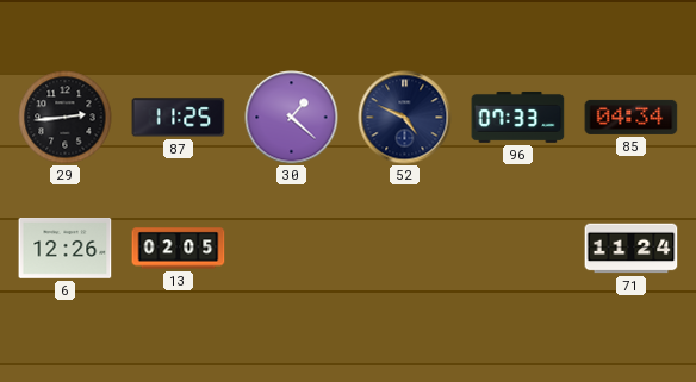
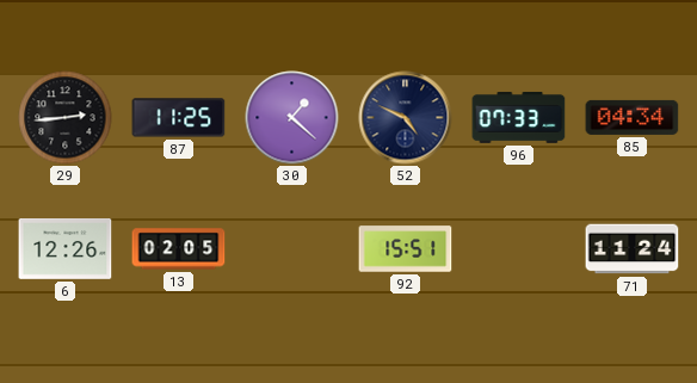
92: none -> 15:51 (406, 249)
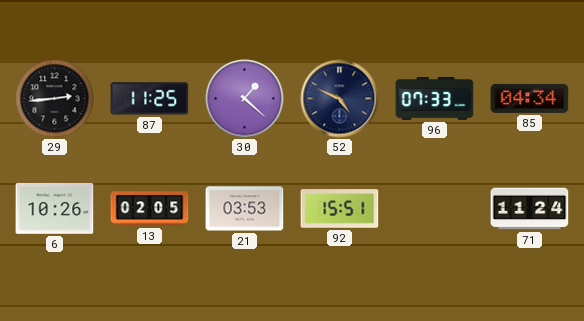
6: 12:26 -> 10:26 (55, 209)
21: none -> 03:53 (245, 209)
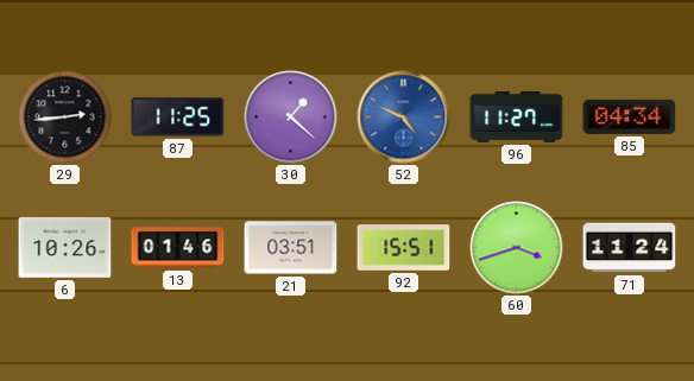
52 dial: navy -> blue (404, 118)
96: 07:33 -> 11:27 (517, 118)
13: 02:05 -> 01:46 (178, 248)
21: 03:53 -> 03:51 (291, 248)
60: none -> 3:42 (517, 248)
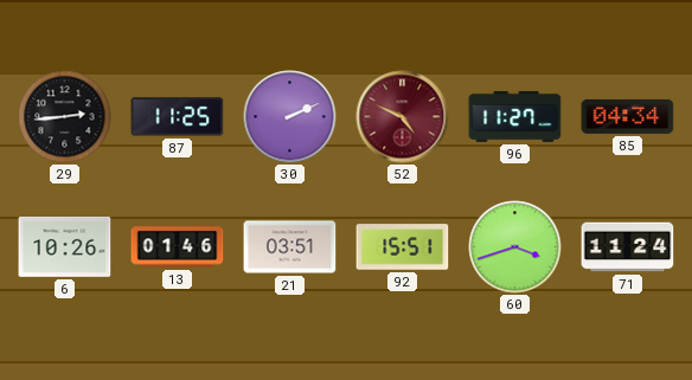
30: 1:22 -> 2:11 (290, 117)
52 dial: blue -> burgundy (403, 117)
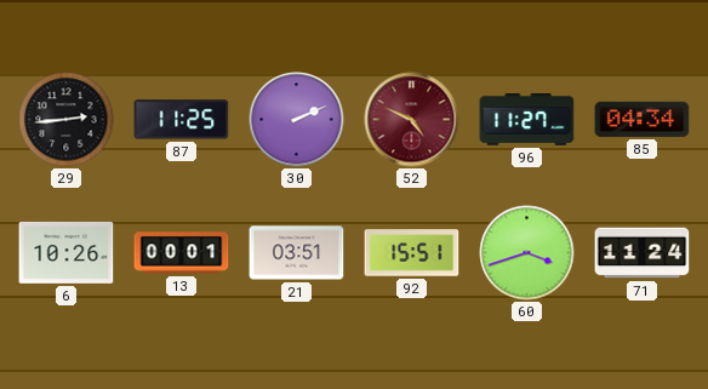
13: 01:46 -> 00:01 (182, 253)
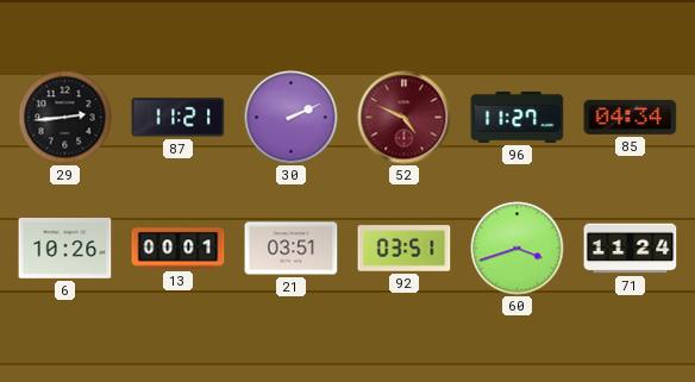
87: 11:25 -> 11:21 (179, 118)
92: 15:51 -> 03:51 (405, 249)
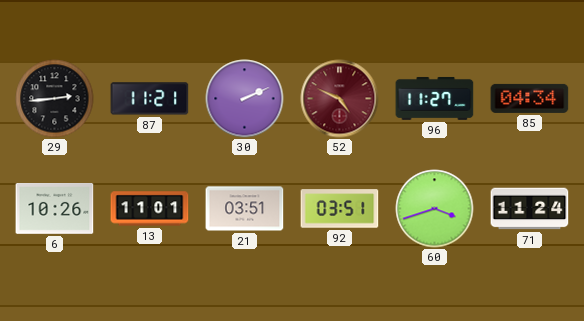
13: 00:01 -> 11:01 (150, 209)
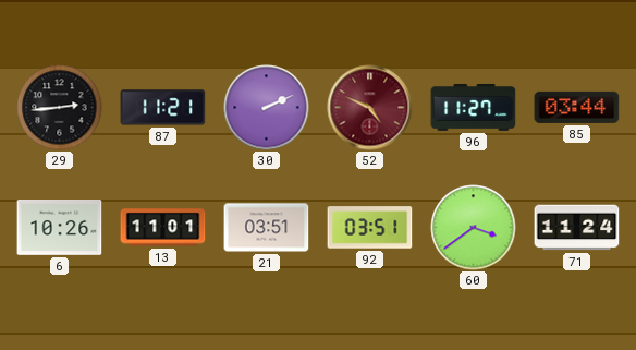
85: 04:34 -> 03:44 (577, 107)
60: 3:42 -> 3:39 (474, 228)
